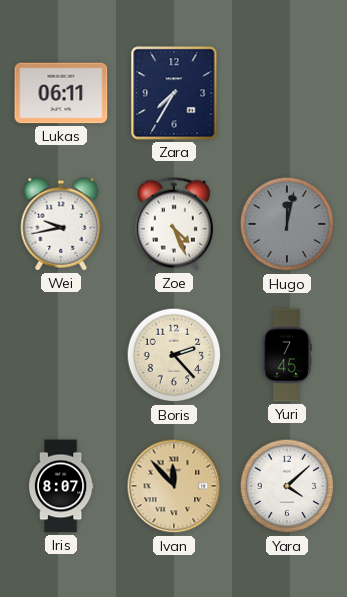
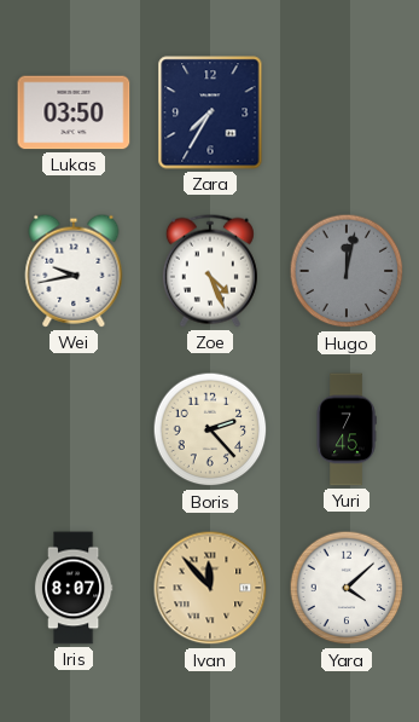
Lukas: 06:11 -> 03:50 (74, 112)
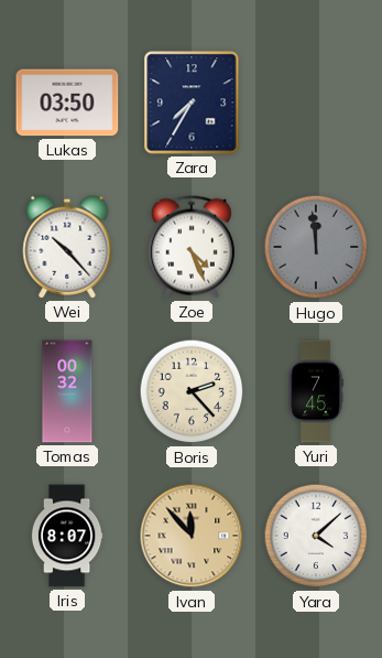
Wei: 9:43 -> 10:23 (67, 247)
Hugo: 12:02 -> 11:59 (316, 247)
Tomas: none -> 00:32 (67, 391)
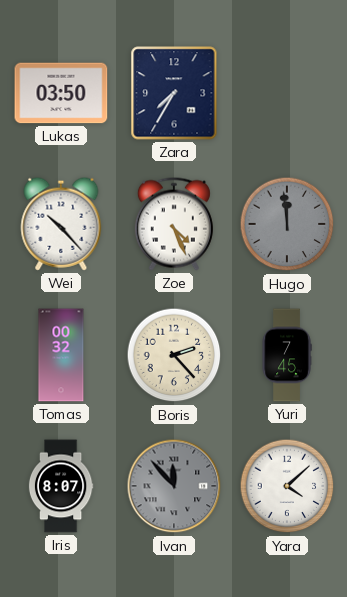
Ivan dial: champagne -> grey (174, 486)
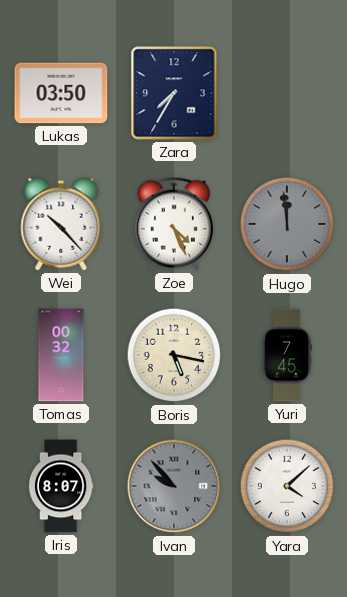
Boris: 2:23 -> 5:17 (174, 355)
Ivan: 11:53 -> 9:53 (174, 486)
